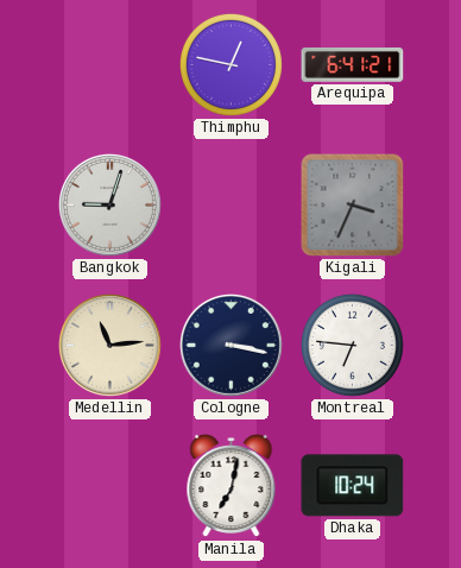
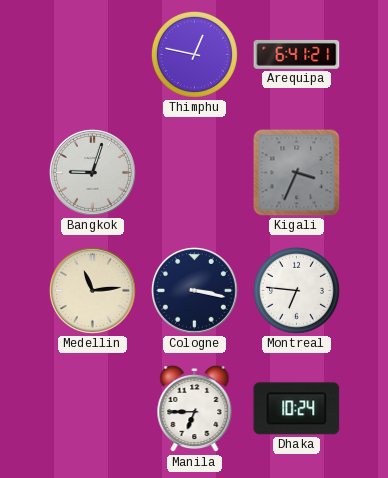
Manila: 7:02 -> 6:45 (195, 409)
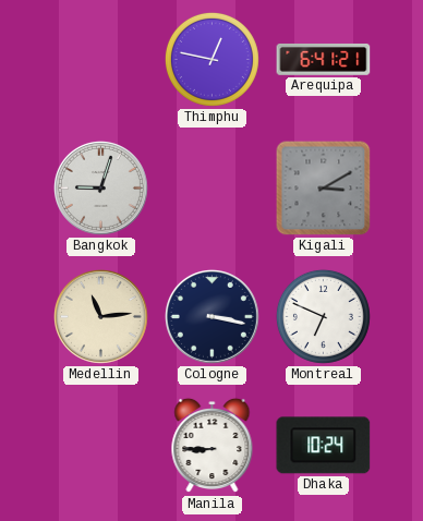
Kigali: 3:34 -> 3:10 (324, 189)
Montreal: 6:46 -> 6:49 (323, 316)
Manila: 6:45 -> 8:45 (213, 446)
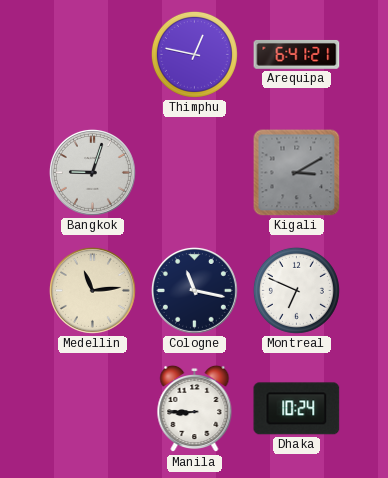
Cologne: 3:17 -> 11:17 (194, 290)
